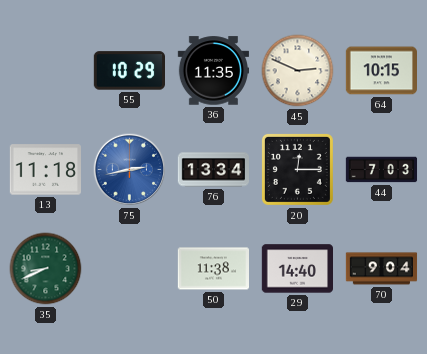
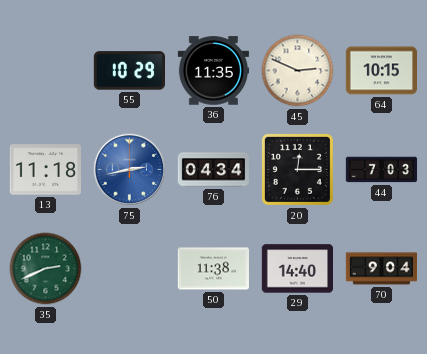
76: 13:34 -> 04:34 (214, 170)
35: 8:41 -> 2:41 (46, 269)
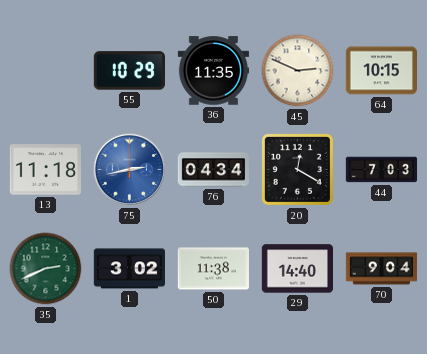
20: 12:15 -> 12:20 (297, 169)
1: none -> 3:02 (129, 269)
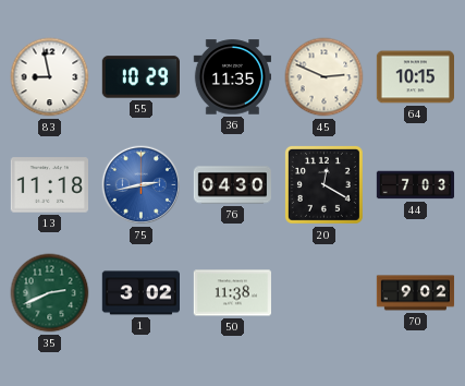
83: none -> 8:58 (50, 77)
76: 04:34 -> 04:30 (233, 185)
29: 14:40 -> none (297, 269)
70: 9:04 -> 9:02 (416, 293)
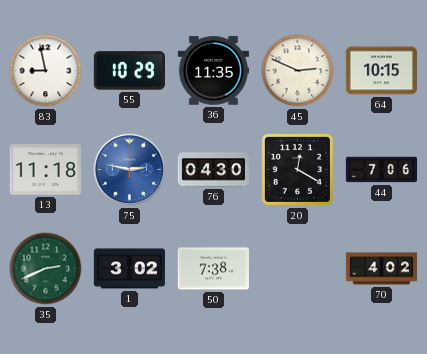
75: 2:43 -> 2:47 (130, 170)
44: 7:03 -> 7:06 (382, 170)
50: 11:38 -> 7:38 (213, 269)
70: 9:02 -> 4:02 (382, 269)
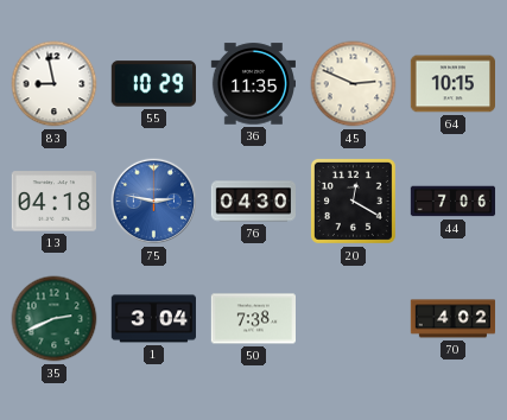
13: 11:18 -> 04:18 (53, 202)
1: 3:02 -> 3:04 (153, 319)
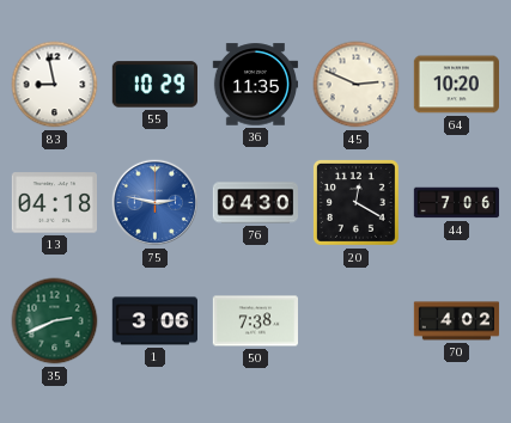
64: 10:15 -> 10:20 (457, 85)
1: 3:04 -> 3:06 (154, 321)
